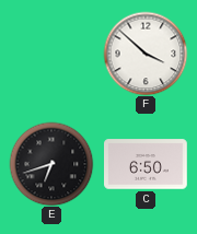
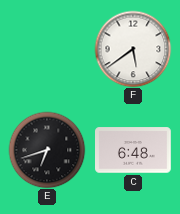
F: 3:52 -> 5:39 (133, 49)
C: 6:50 -> 6:48 (134, 150)
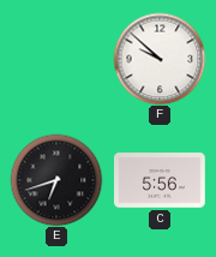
F: 5:39 -> 9:52 (160, 59)
C: 6:48 -> 5:56 (161, 180)
